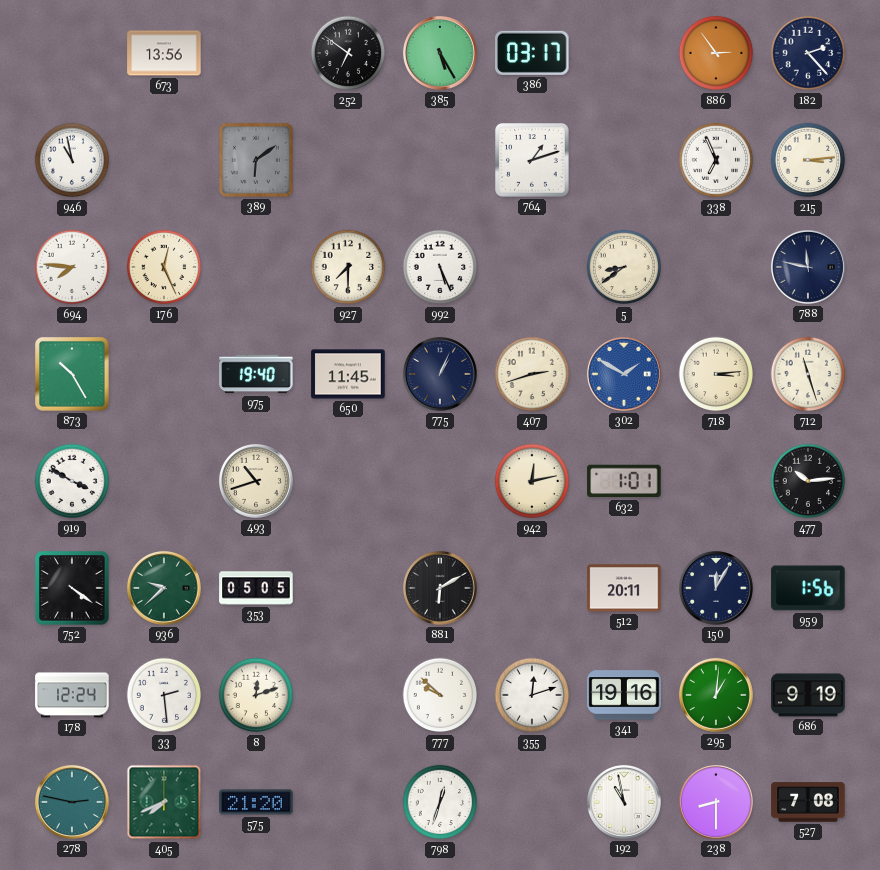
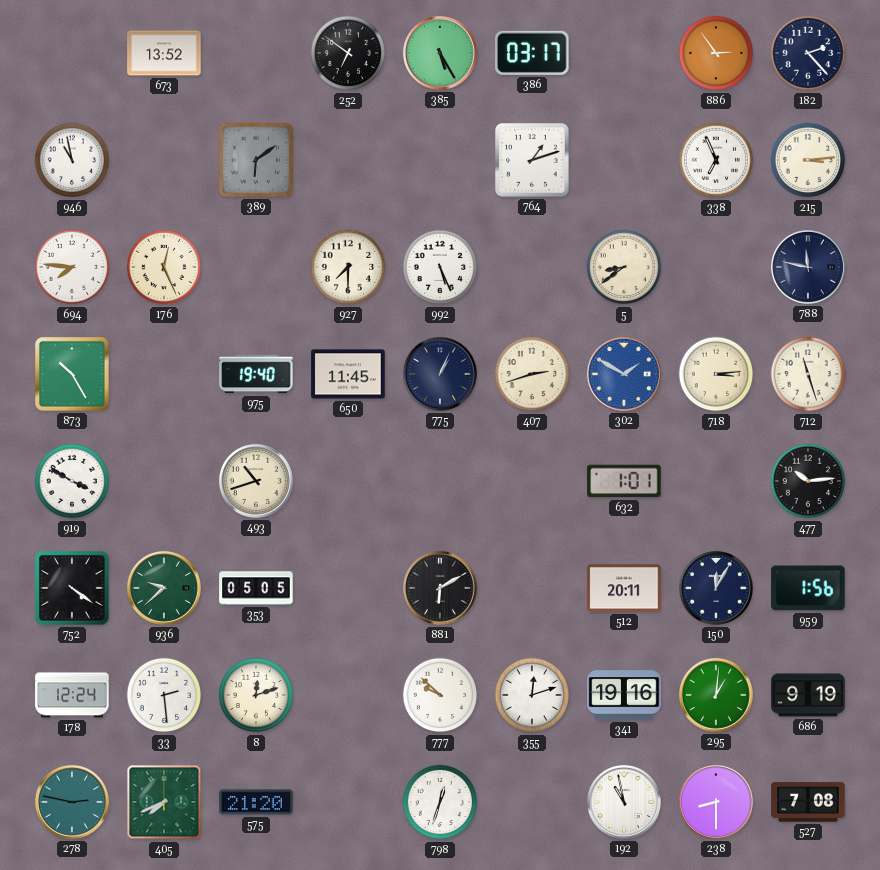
673: 13:56 -> 13:52 (164, 53)
942: 12:13 -> none (532, 481)
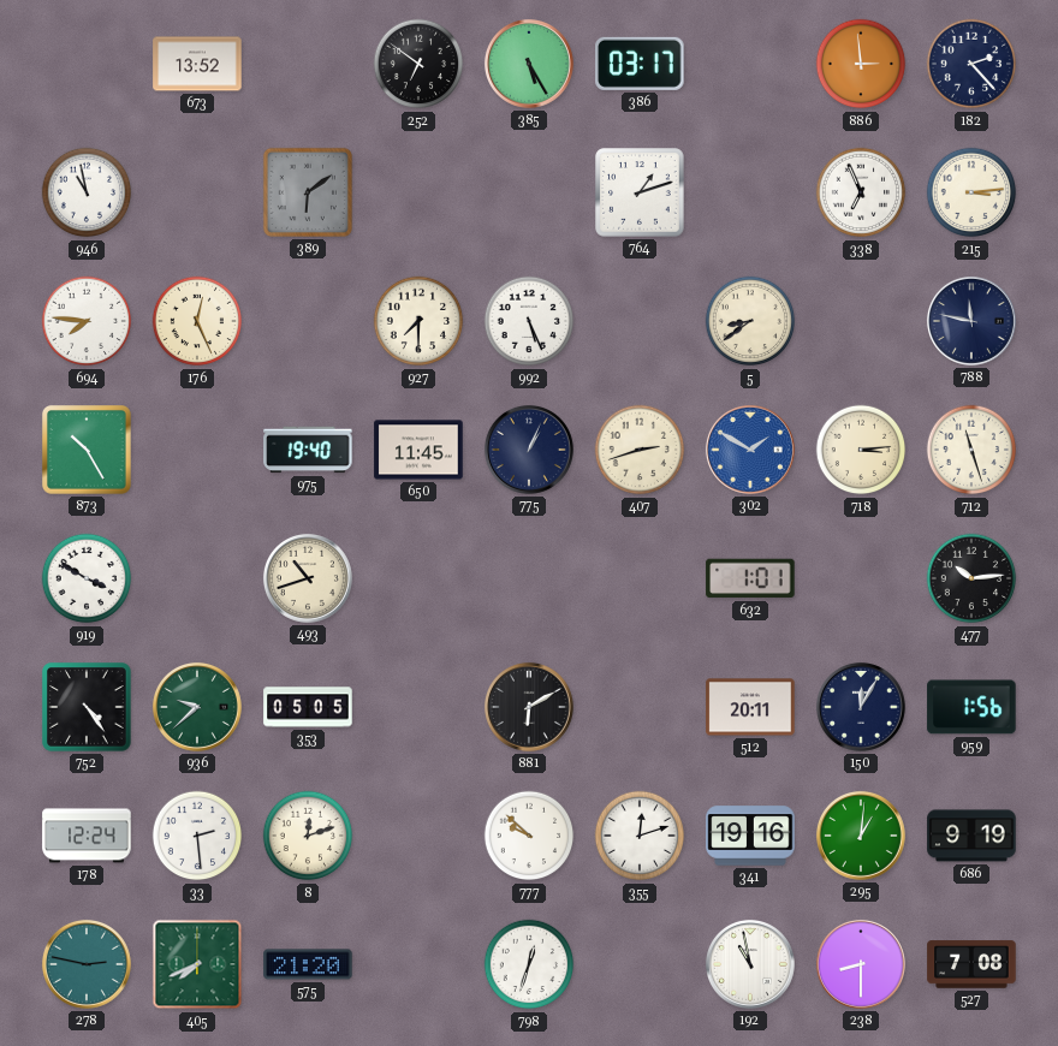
886: 2:54 -> 2:59 (861, 64)
752: 4:21 -> 4:24 (87, 707)
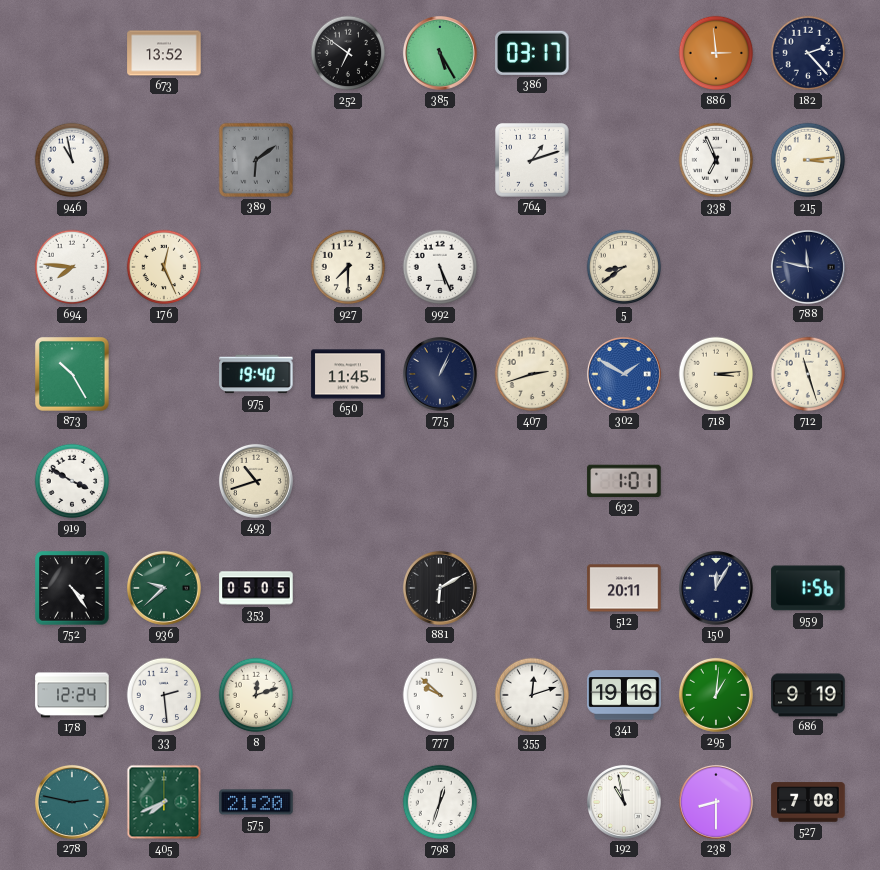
477: 10:14 -> none (971, 578)
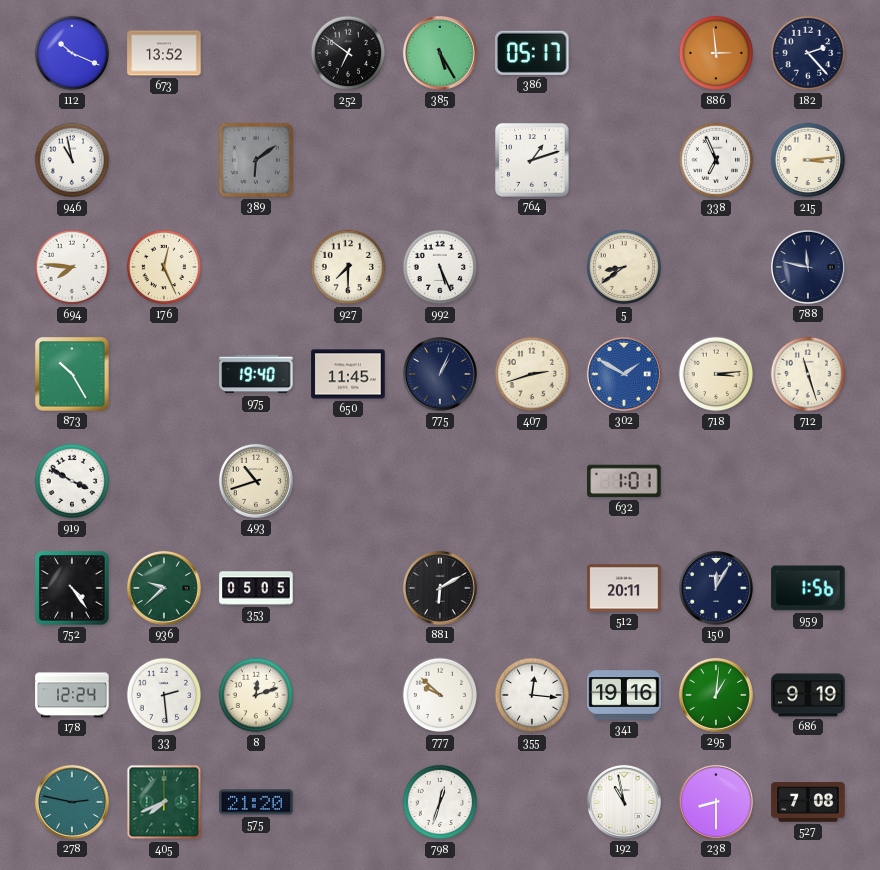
112: none -> 10:19 (72, 53)
386: 03:17 -> 05:17 (532, 53)
355: 12:12 -> 12:16 (532, 695)
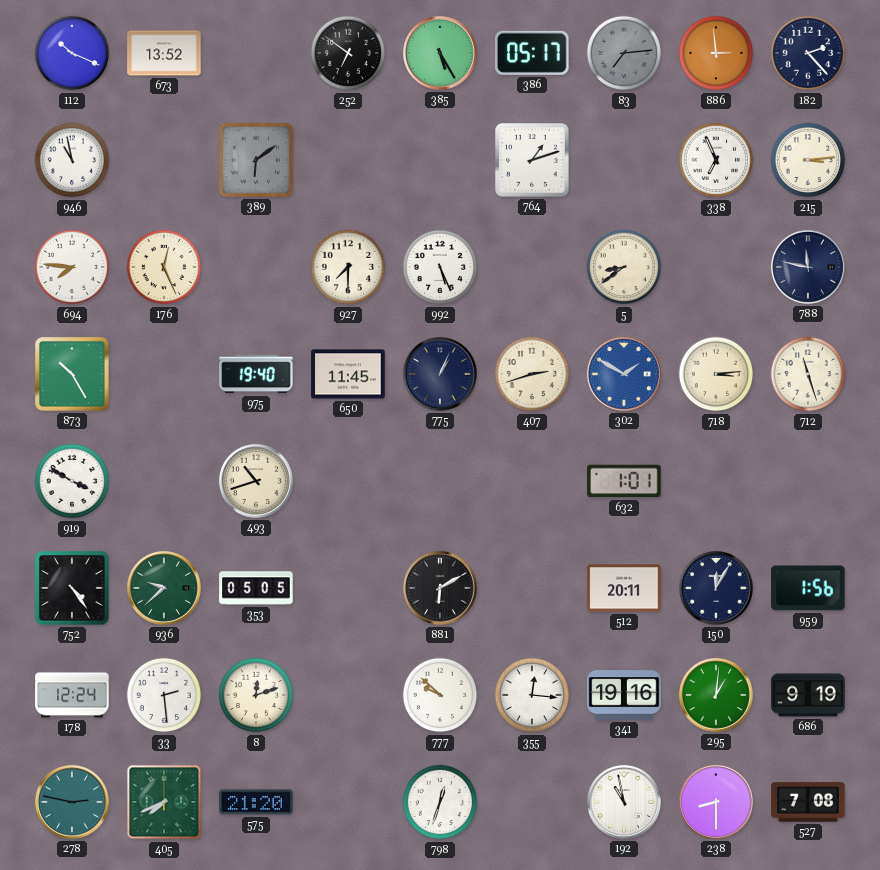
83: none -> 7:14 (624, 53)
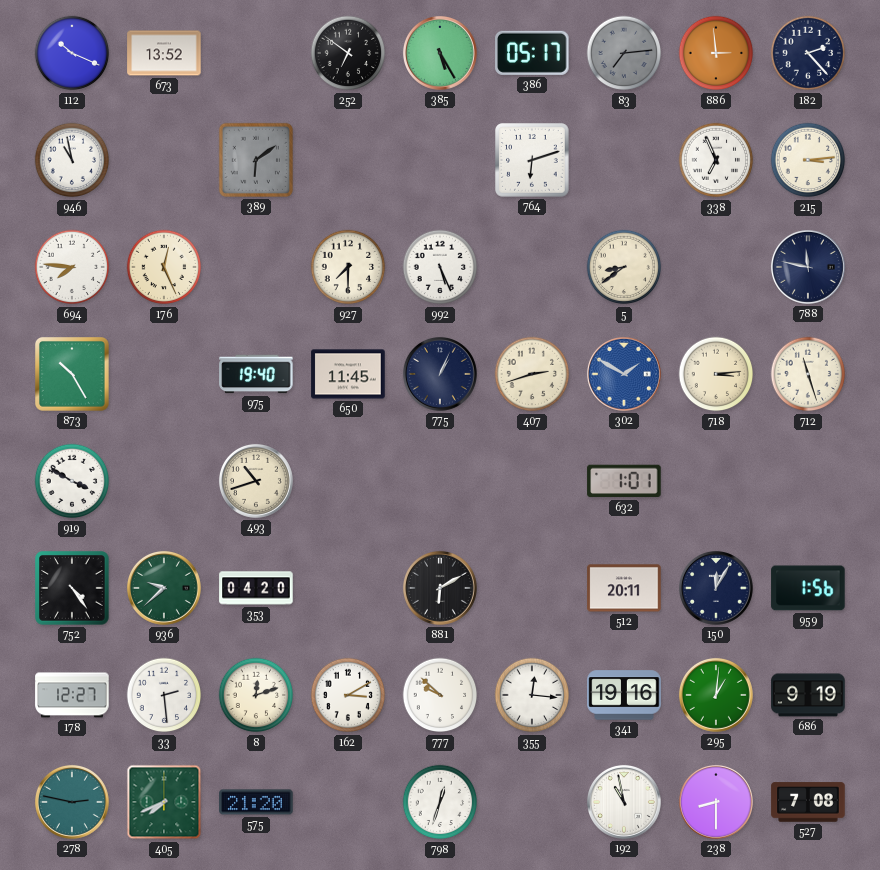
764: 1:12 -> 6:12 (532, 160)
353: 05:05 -> 04:20 (256, 588)
178: 12:24 -> 12:27 (72, 695)
162: none -> 3:10 (348, 695)
